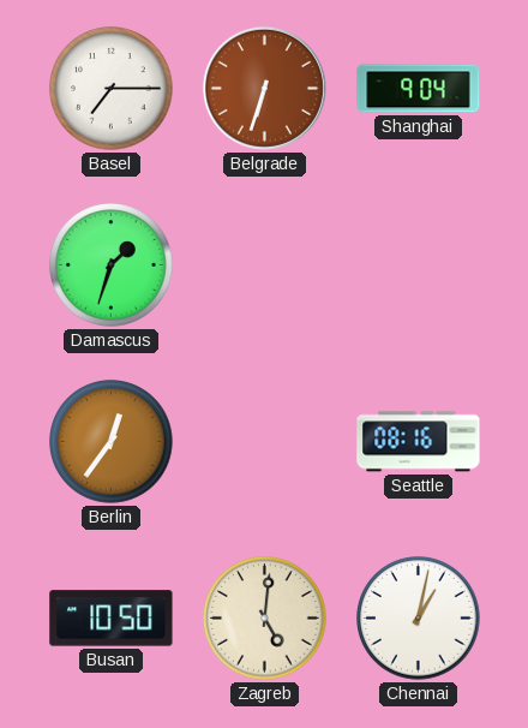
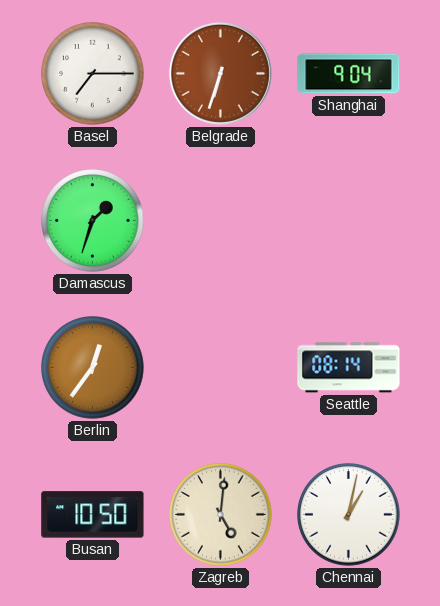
Seattle: 08:16 -> 08:14 (349, 368)
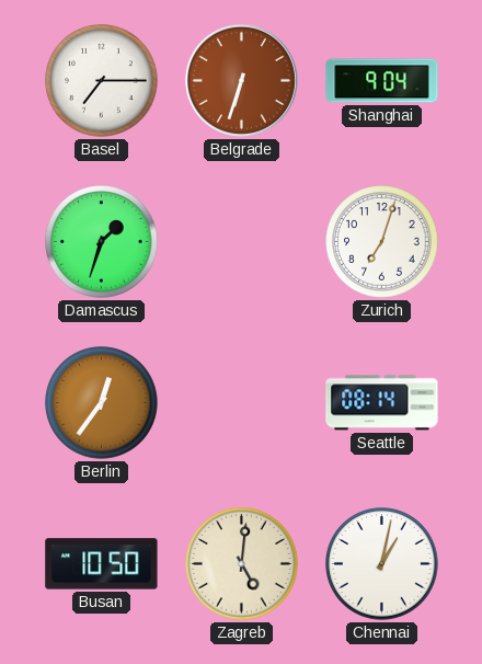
Zurich: none -> 7:03 (382, 242)
